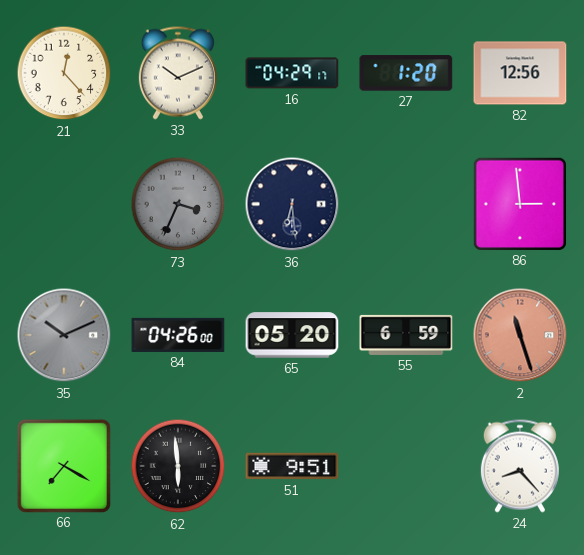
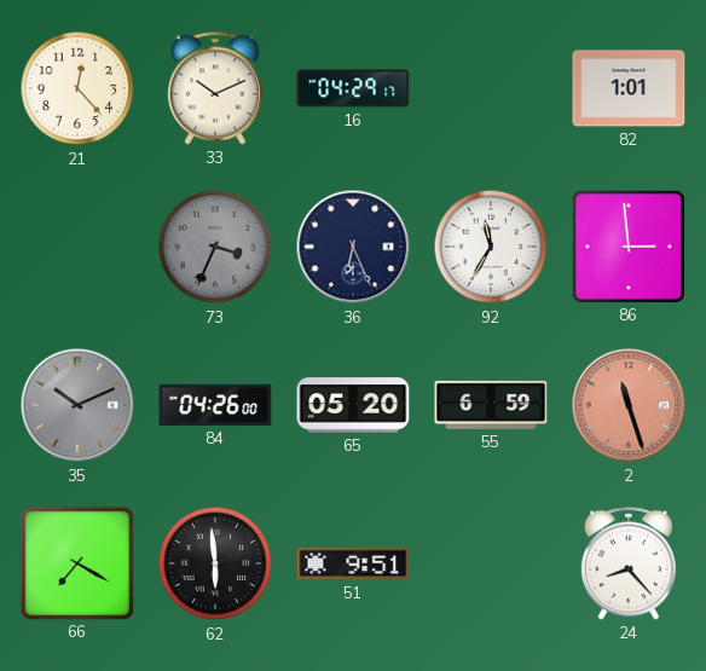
27: 1:20 -> none (406, 73)
82: 12:56 -> 1:01 (629, 88)
36: 6:29 -> 6:26 (353, 247)
92: none -> 11:35 (491, 247)
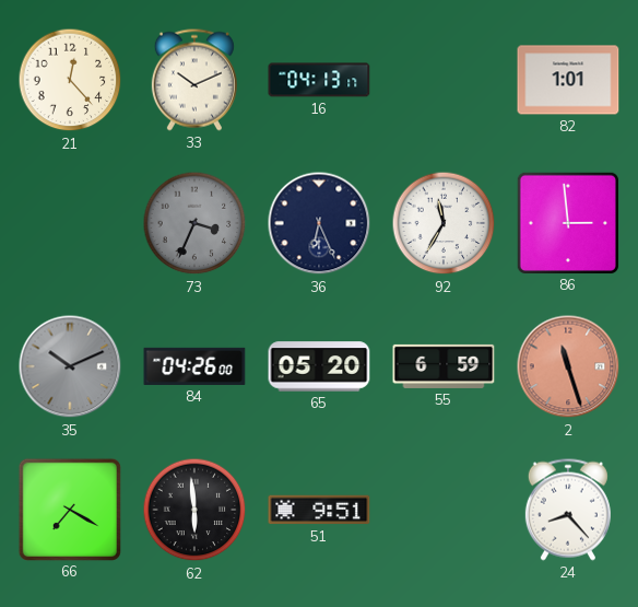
16: 04:29 -> 04:13 (319, 80)
